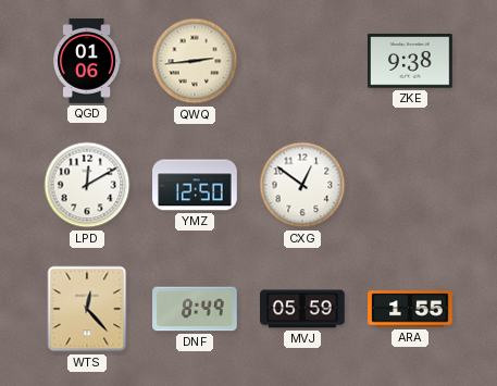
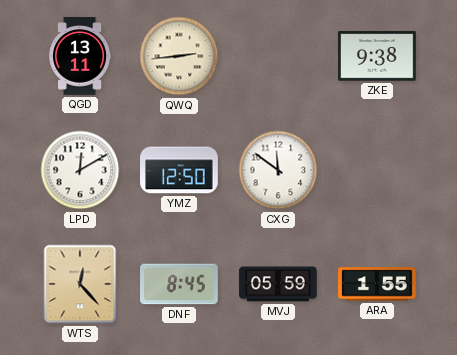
QGD: 01:06 -> 13:11 (80, 56)
CXG: 12:51 -> 11:51 (278, 170)
DNF: 8:49 -> 8:45 (179, 284)
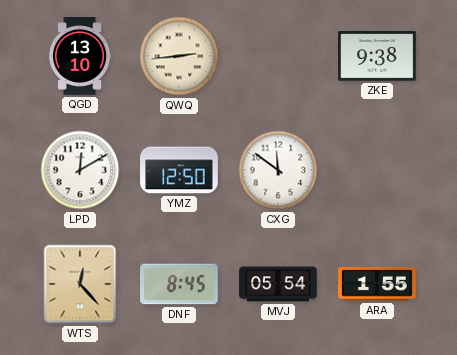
QGD: 13:11 -> 13:10 (80, 56)
MVJ: 05:59 -> 05:54 (278, 284)
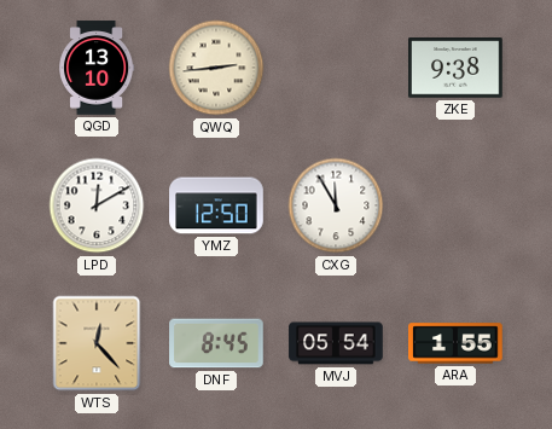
CXG: 11:51 -> 11:55 (336, 205)
